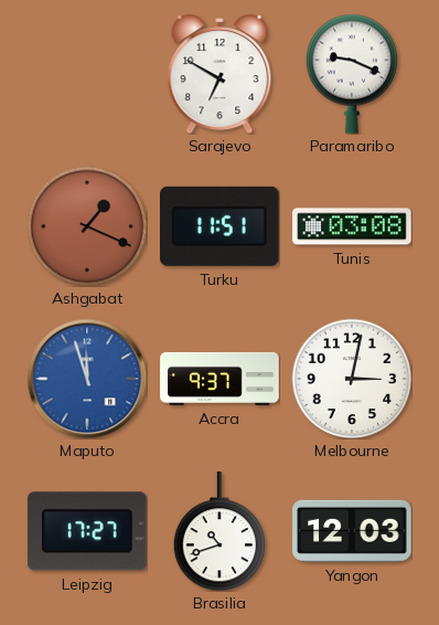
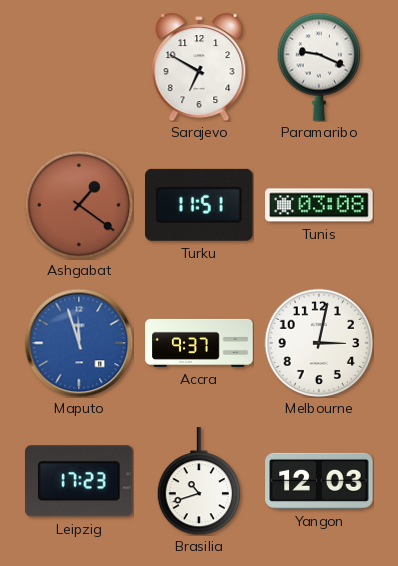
Ashgabat: 1:19 -> 1:21 (79, 205)
Leipzig: 17:27 -> 17:23 (79, 481)
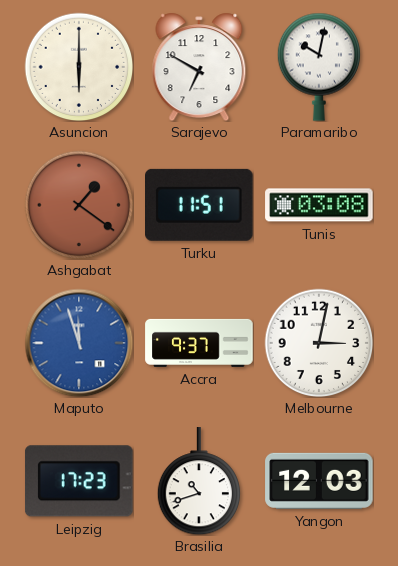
Asuncion: none -> 6:00 (79, 67)
Paramaribo: 9:19 -> 10:02 (318, 67)
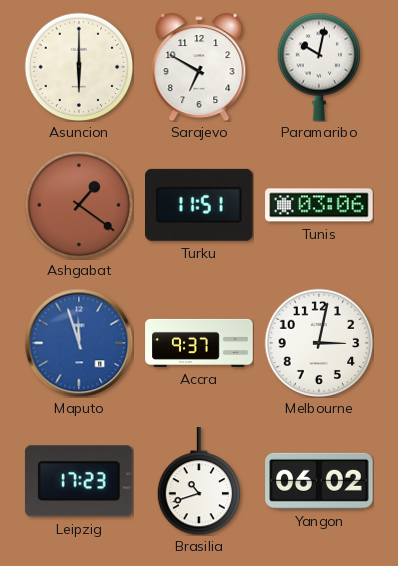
Tunis: 03:08 -> 03:06 (319, 205)
Yangon: 12:03 -> 06:02 (319, 481)
